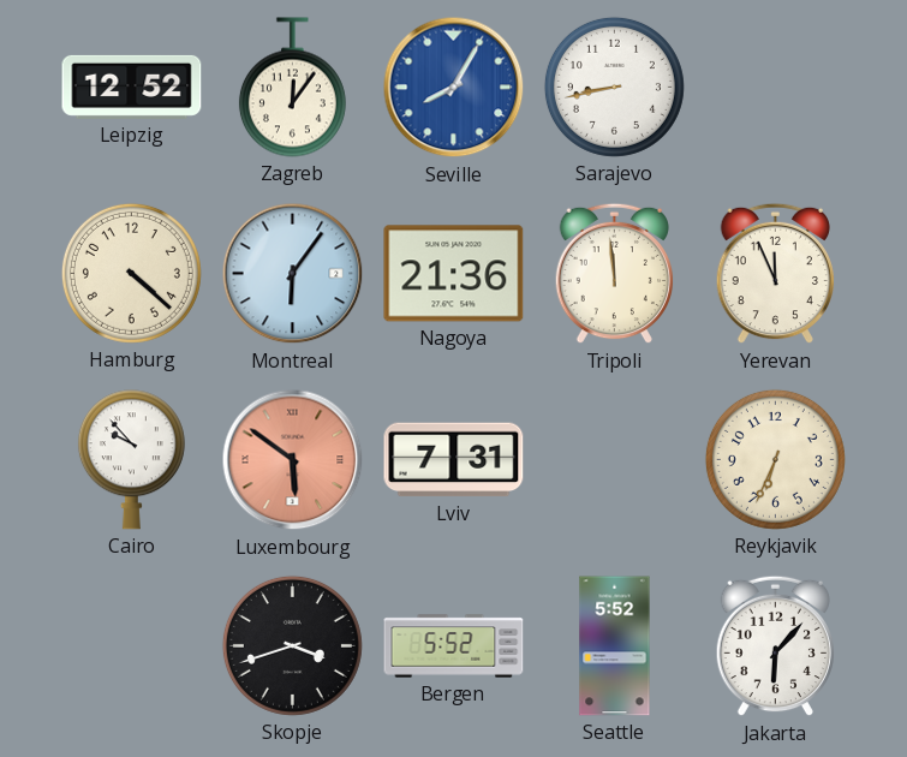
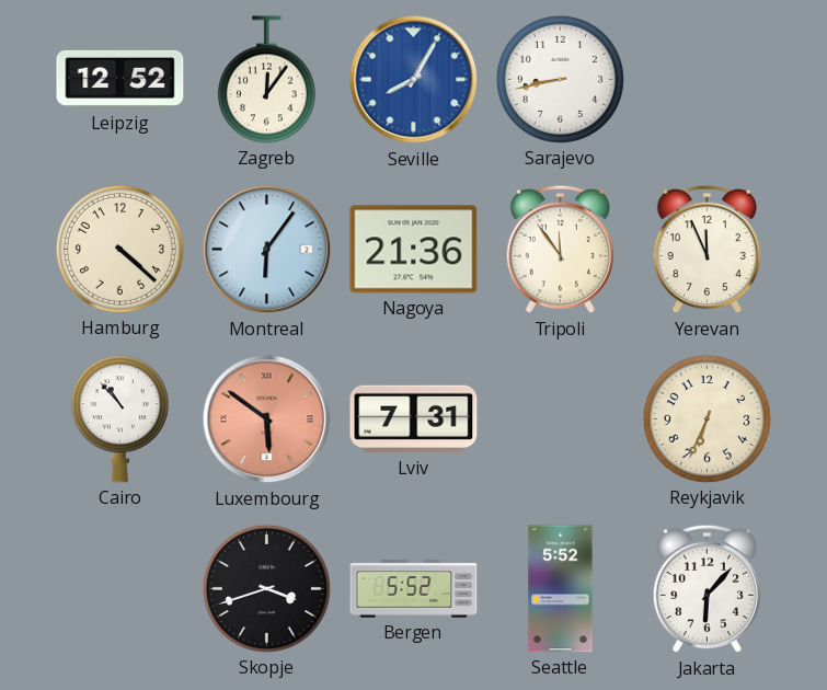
Tripoli: 11:59 -> 11:54 (560, 250)
Cairo: 9:53 -> 10:53 (119, 419)
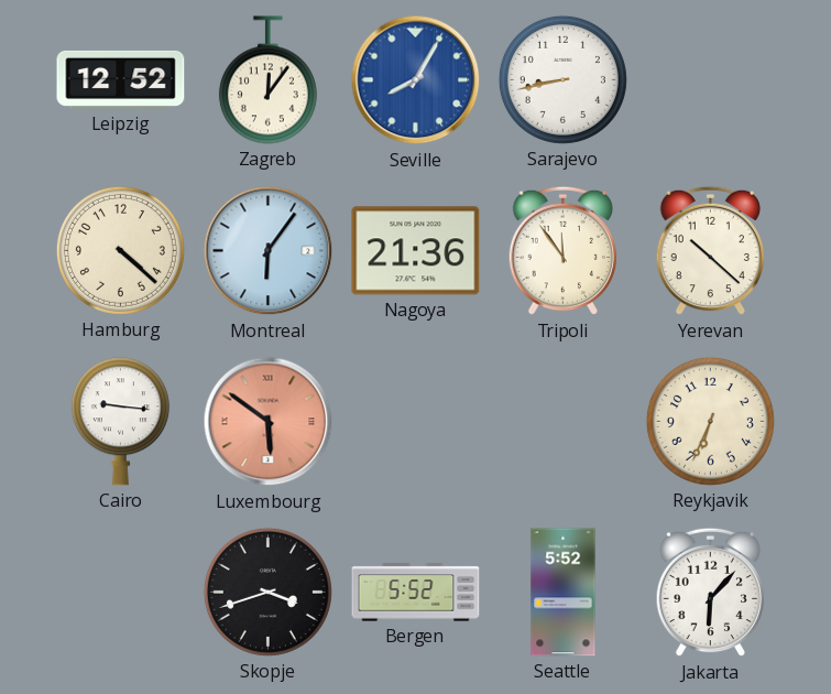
Yerevan: 11:56 -> 10:22 (710, 251)
Cairo: 10:53 -> 9:16 (120, 422)
Lviv: 7:31 -> none (414, 419)
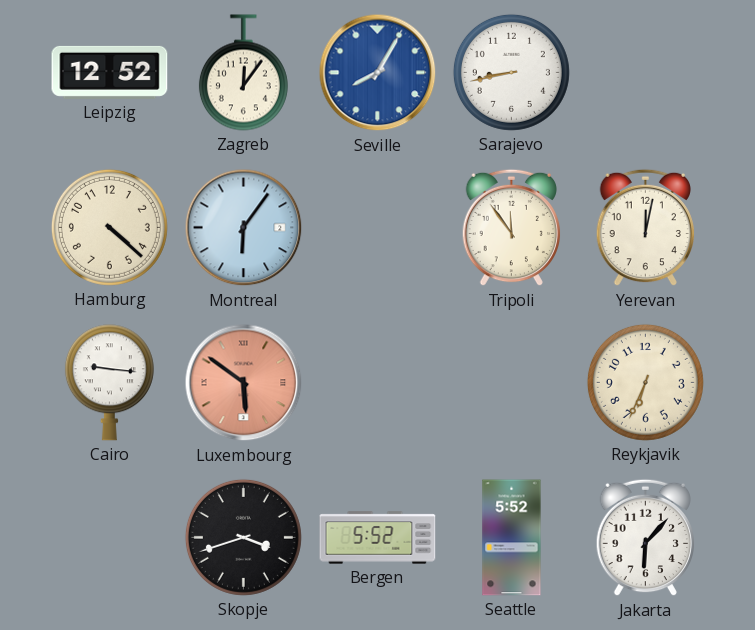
Nagoya: 21:36 -> none (416, 251)
Yerevan: 10:22 -> 12:02 (645, 228)
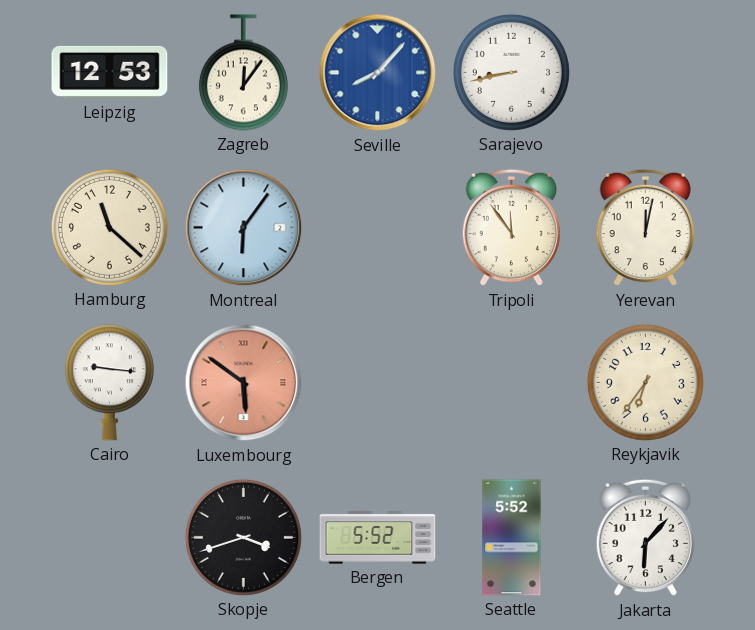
Leipzig: 12:52 -> 12:53 (110, 72)
Seville: 8:05 -> 8:07 (378, 73)
Hamburg: 4:22 -> 11:22 (109, 227)
Reykjavik: 6:34 -> 6:36 (645, 382)
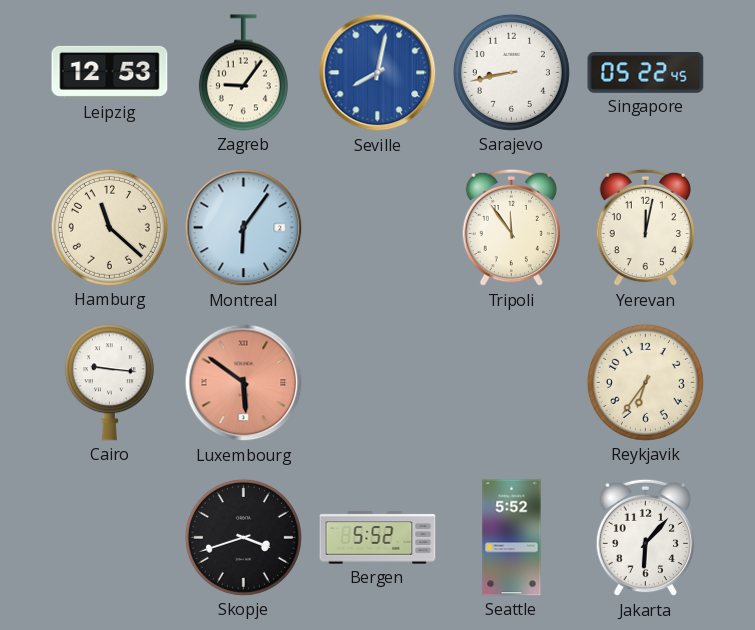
Zagreb: 12:06 -> 9:06 (243, 73)
Seville: 8:07 -> 8:02 (378, 73)
Singapore: none -> 05:22 (646, 73)
